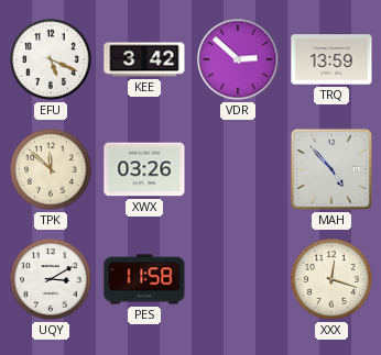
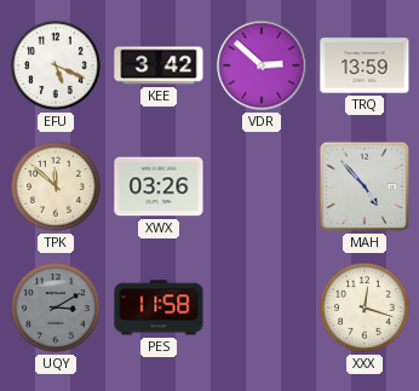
UQY dial: white -> grey (56, 307)
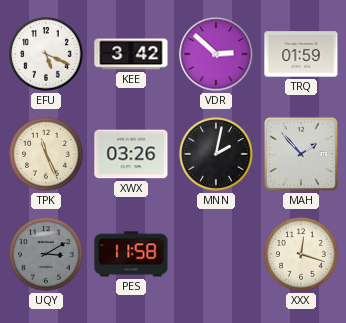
TRQ: 13:59 -> 01:59 (301, 54)
TPK: 11:52 -> 11:26 (46, 154)
MNN: none -> 2:02 (216, 154)
MAH: 4:53 -> 1:53 (301, 154)
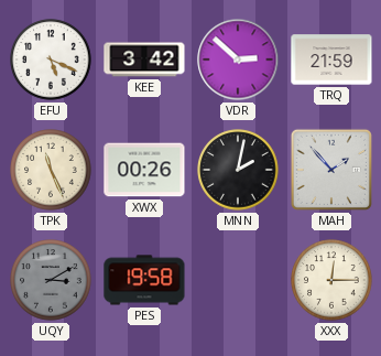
TRQ: 01:59 -> 21:59 (331, 60)
XWX: 03:26 -> 00:26 (144, 170)
PES: 11:58 -> 19:58 (144, 280)
XXX: 12:18 -> 12:15 (331, 280)
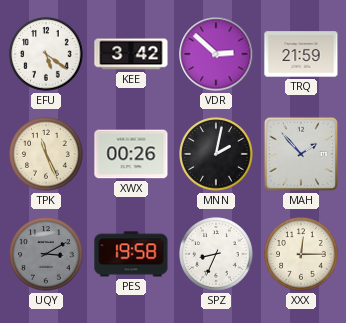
EFU: 5:19 -> 5:21 (46, 54)
SPZ: none -> 8:34 (216, 254)
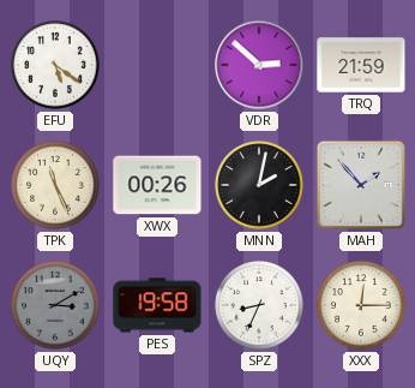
KEE: 3:42 -> none (131, 54)
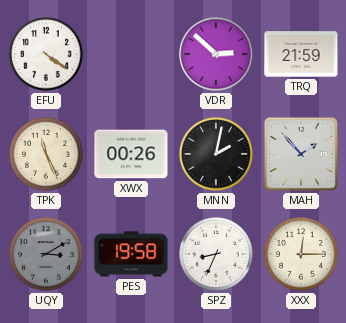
EFU: 5:21 -> 4:21 (46, 54)
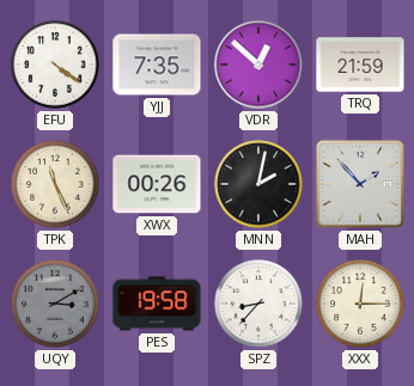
YJJ: none -> 7:35 (157, 65)
VDR: 2:52 -> 12:52 (258, 65)
SPZ: 8:34 -> 8:37 (258, 304)
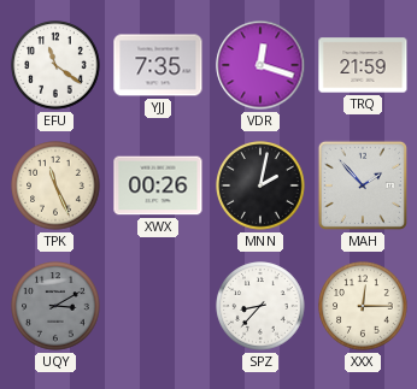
EFU: 4:21 -> 11:21 (55, 65)
VDR: 12:52 -> 12:18 (260, 65)
PES: 19:58 -> none (157, 304)
